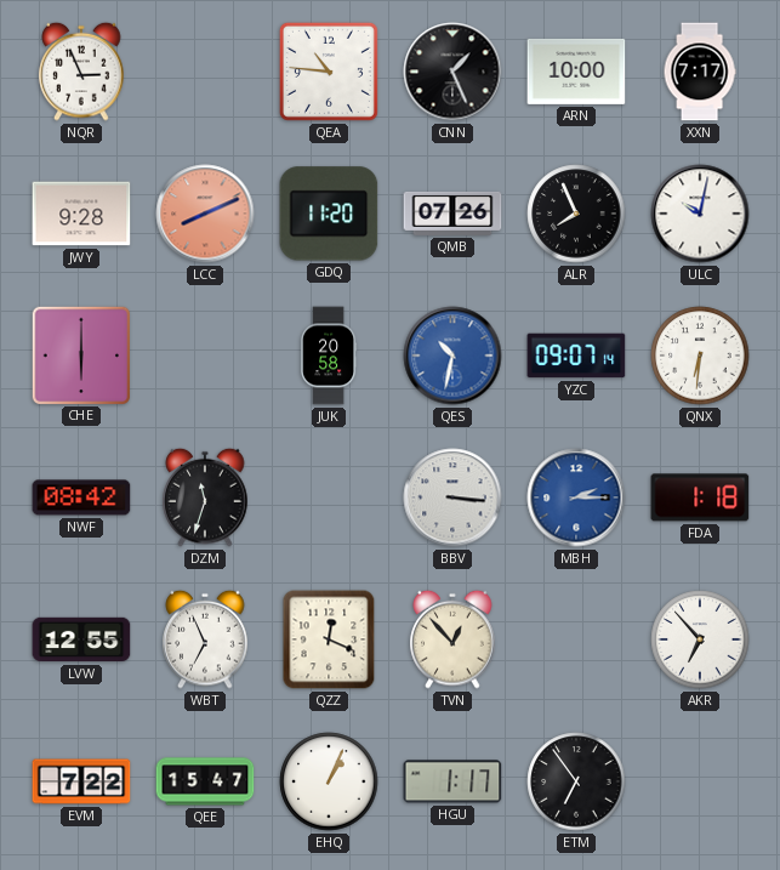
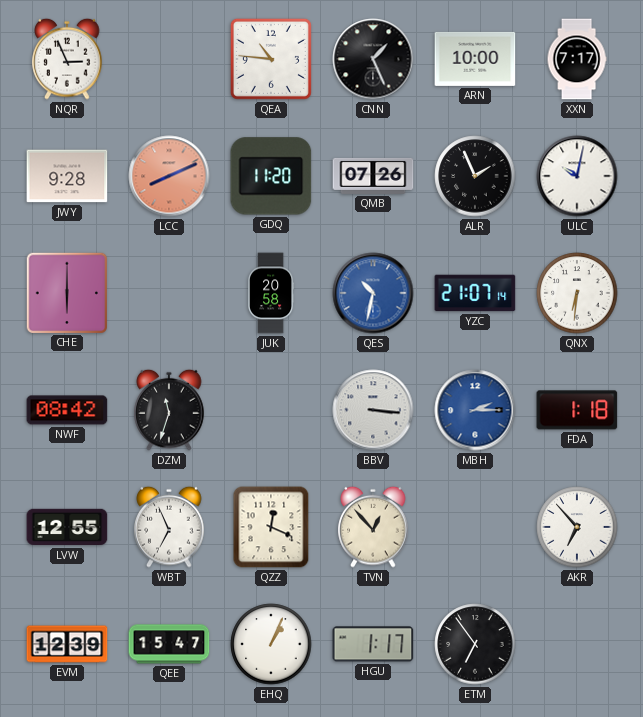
ALR: 7:56 -> 1:56 (475, 176)
YZC: 09:07 -> 21:07 (475, 293)
EVM: 7:22 -> 12:39 (67, 644)
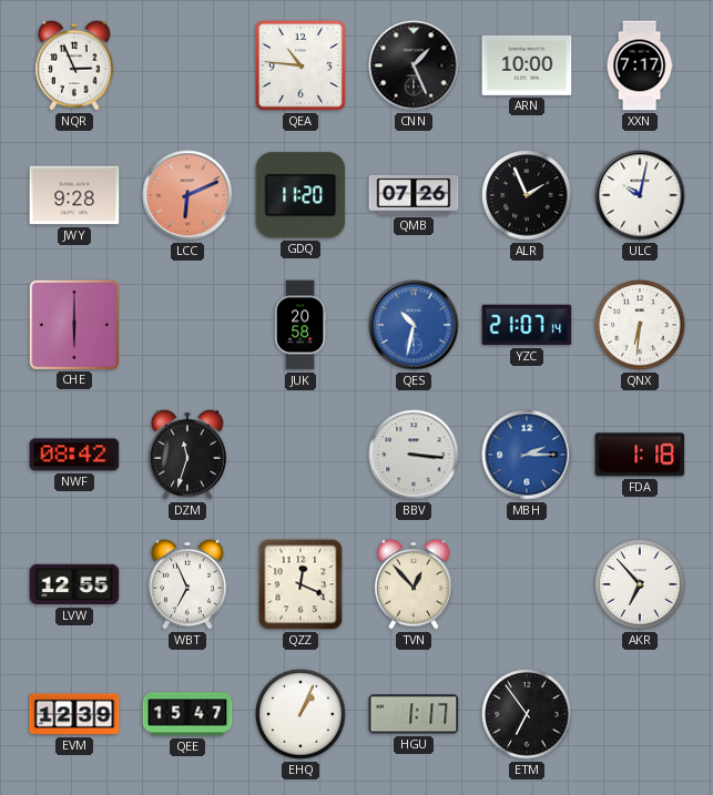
LCC: 8:11 -> 6:11 (187, 195)
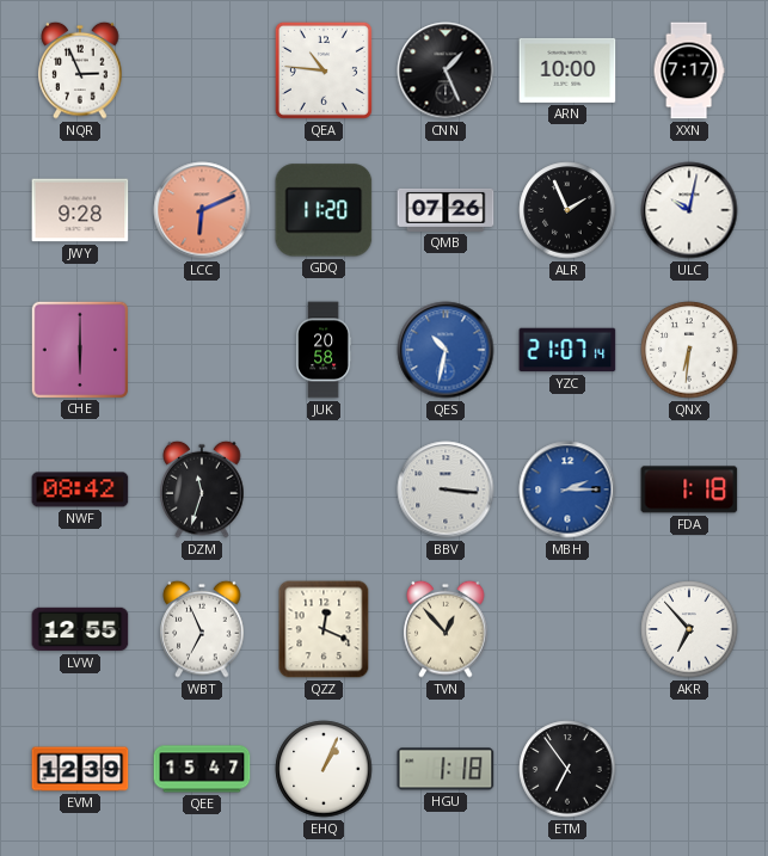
HGU: 1:17 -> 1:18 (446, 769)
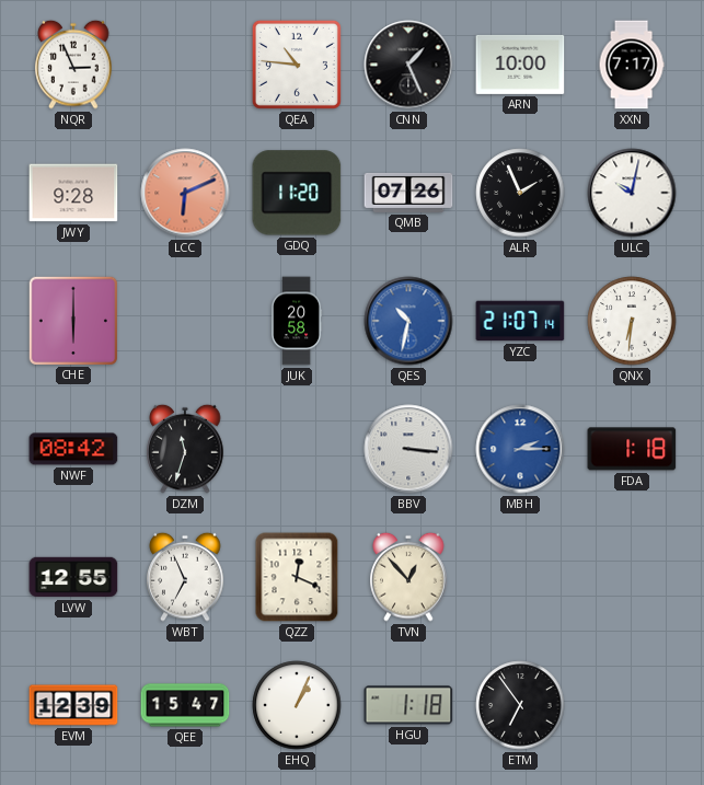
AKR: 6:53 -> none (689, 629)
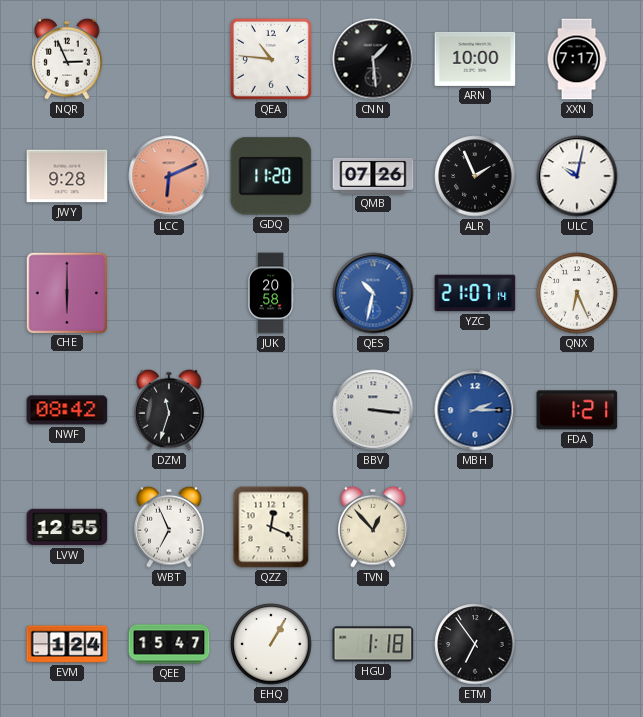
CNN: 1:26 -> 1:29 (373, 59)
QNX: 6:31 -> 6:26 (577, 293)
FDA: 1:18 -> 1:21 (577, 410)
EVM: 12:39 -> 1:24 (67, 644)
EHQ: 1:04 -> 1:05 (271, 644)
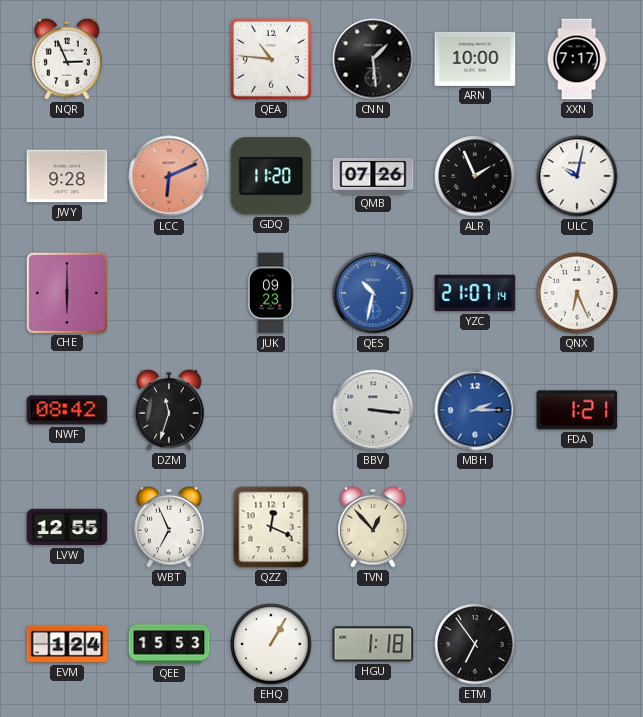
JUK: 20:58 -> 09:23 (272, 293)
QEE: 15:47 -> 15:53 (169, 644)
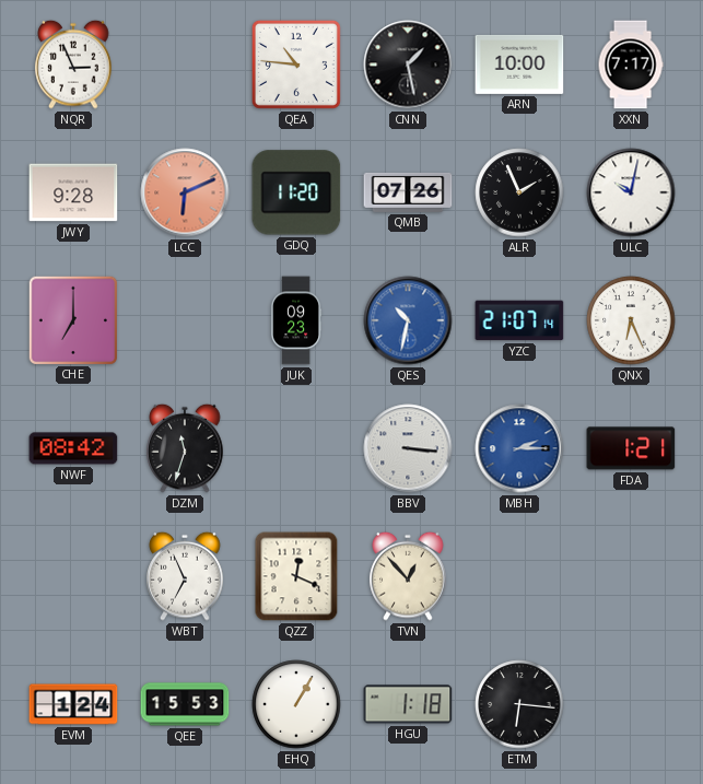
CNN: 1:29 -> 1:28 (408, 65)
CHE: 6:00 -> 7:00 (72, 319)
LVW: 12:55 -> none (67, 527)
ETM: 6:54 -> 6:16 (519, 704)
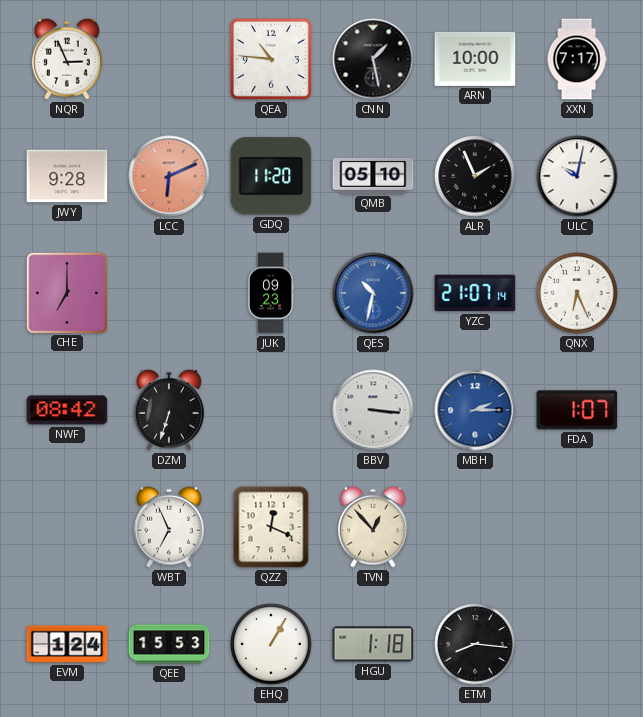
QMB: 07:26 -> 05:10 (373, 176)
DZM: 11:33 -> 6:33 (169, 410)
FDA: 1:21 -> 1:07 (577, 410)
ETM: 6:16 -> 8:16 (475, 644)
